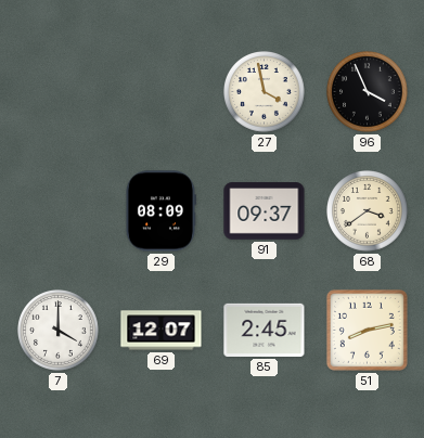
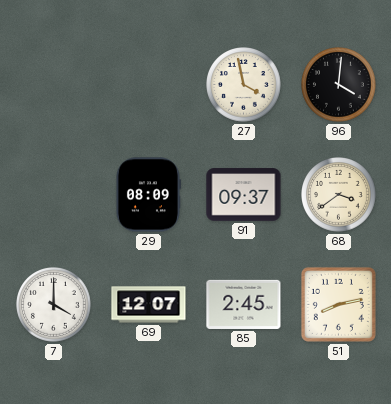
96: 3:56 -> 4:01 (339, 85)
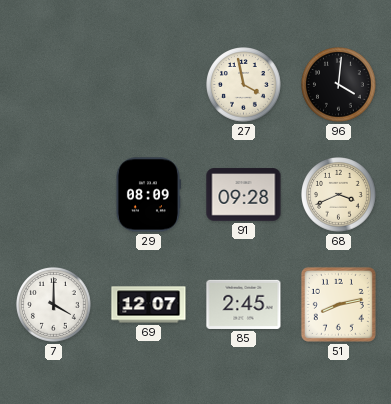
91: 09:37 -> 09:28 (244, 195)
68: 3:39 -> 3:41 (339, 195)
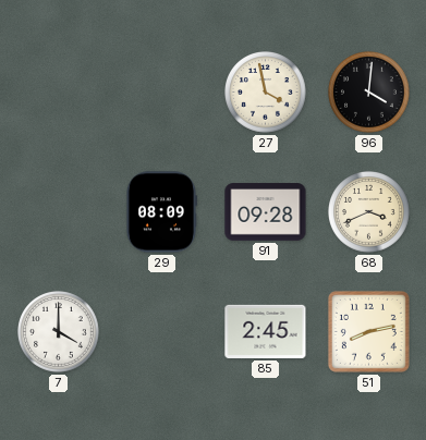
69: 12:07 -> none (149, 305)
